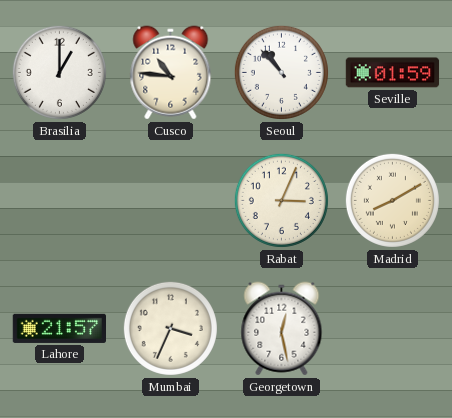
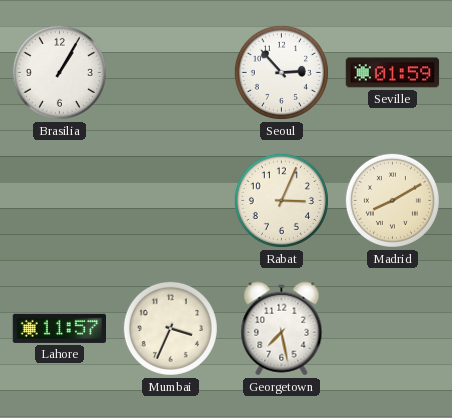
Brasilia: 1:00 -> 1:05 (59, 72)
Cusco: 10:46 -> none (171, 73)
Seoul: 10:53 -> 2:53 (281, 72)
Lahore: 21:57 -> 11:57 (60, 328)
Georgetown: 12:28 -> 7:28 (282, 329)
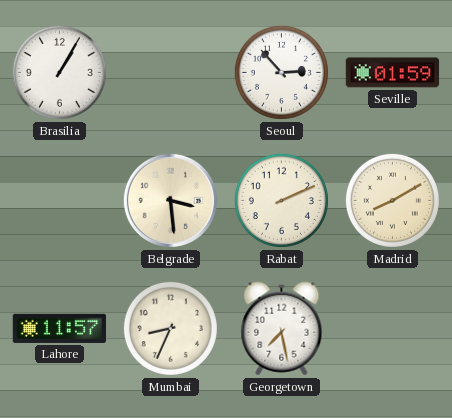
Belgrade: none -> 3:29 (170, 200)
Rabat: 3:04 -> 2:11 (281, 200)
Mumbai: 3:34 -> 8:34 (170, 328)
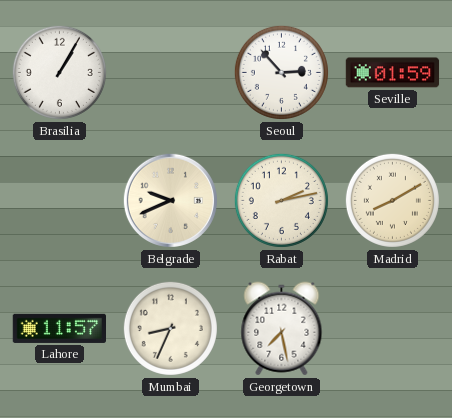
Belgrade: 3:29 -> 9:41 (170, 200)
Rabat: 2:11 -> 2:13 (281, 200)
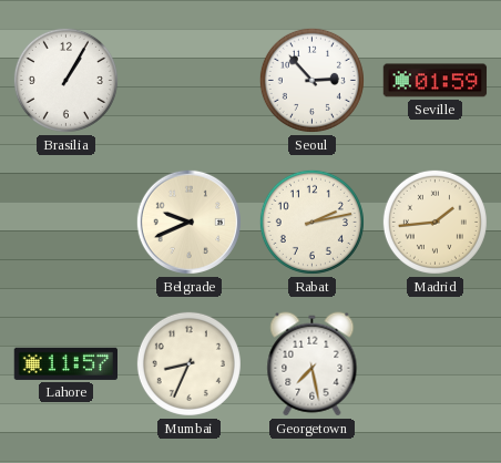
Madrid: 8:10 -> 1:44 (434, 222)
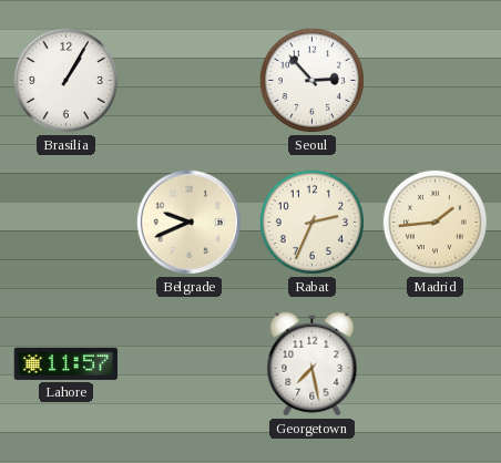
Seville: 01:59 -> none (436, 81)
Rabat: 2:13 -> 2:34 (311, 222)
Mumbai: 8:34 -> none (188, 363)
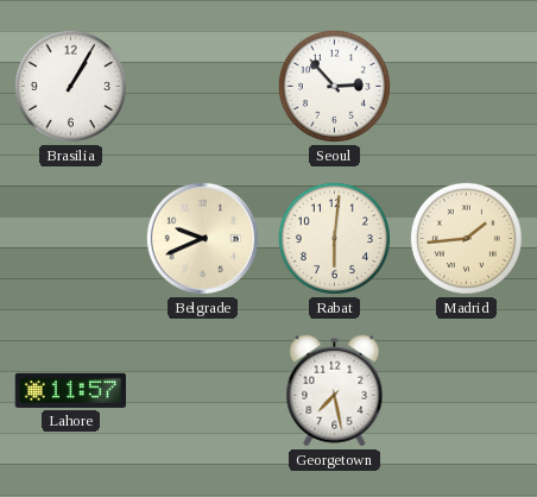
Rabat: 2:34 -> 6:01 (334, 238)
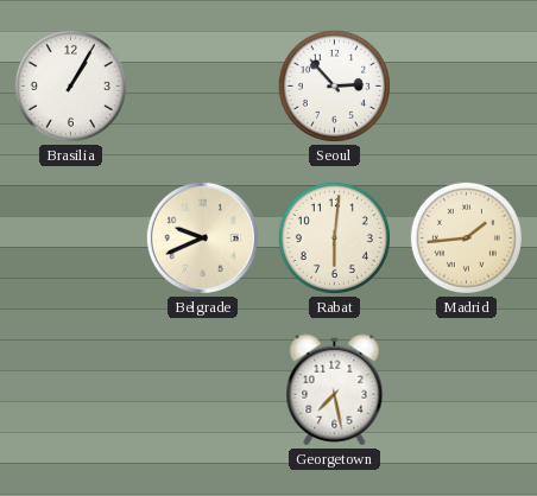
Lahore: 11:57 -> none (71, 390)
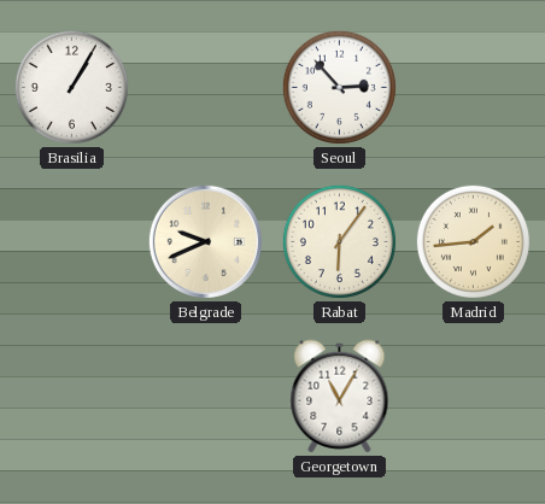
Rabat: 6:01 -> 6:06 (339, 241)
Georgetown: 7:28 -> 11:05 (340, 397)
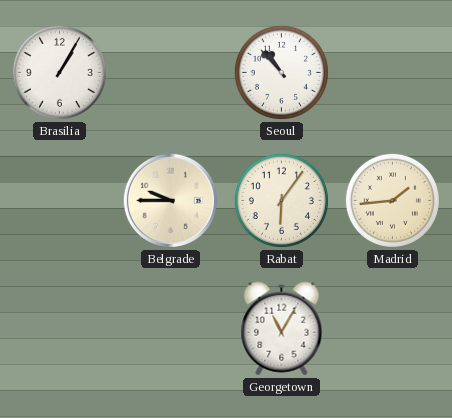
Seoul: 2:53 -> 10:53 (281, 72)
Belgrade: 9:41 -> 9:45 (170, 200)
